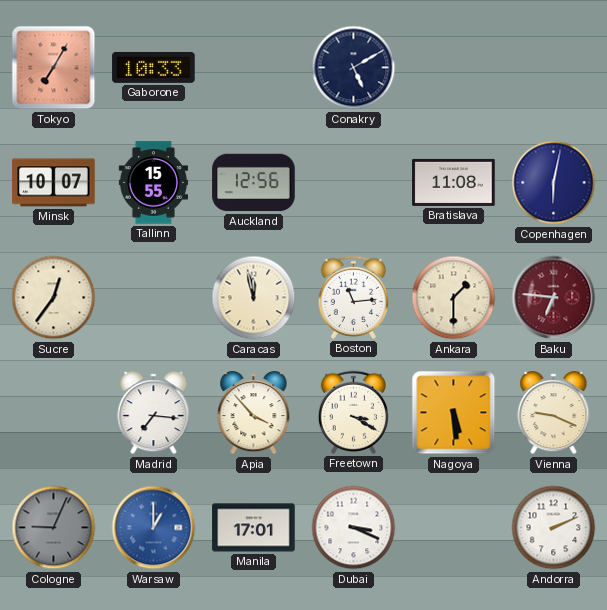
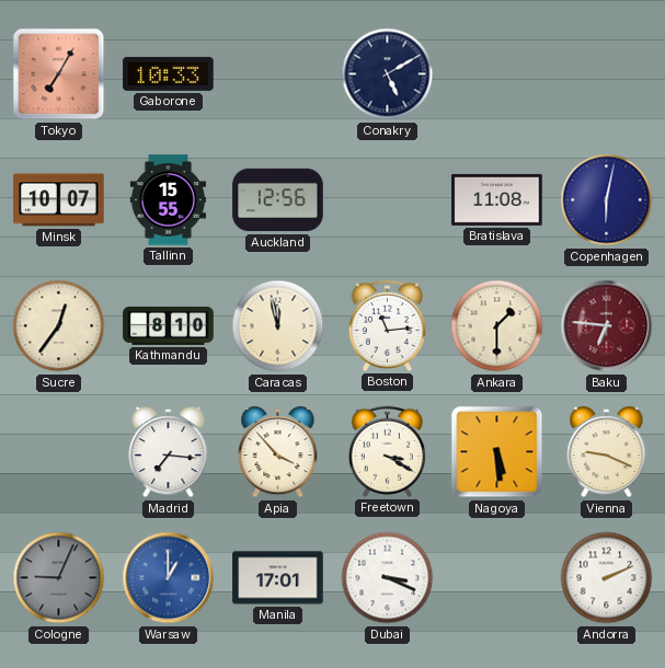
Kathmandu: none -> 8:10 (169, 325)
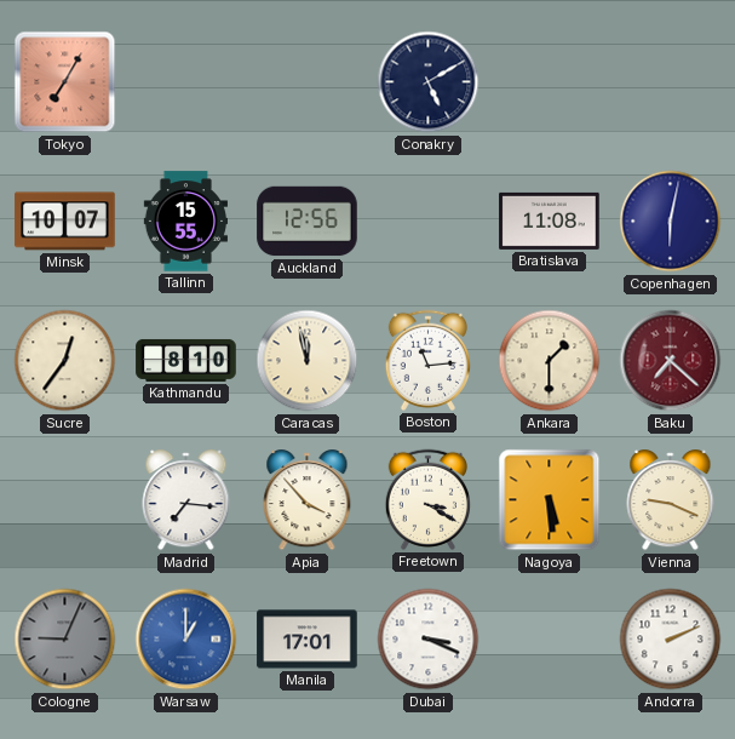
Gaborone: 10:33 -> none (169, 73)
Baku: 6:46 -> 7:22 (671, 361)
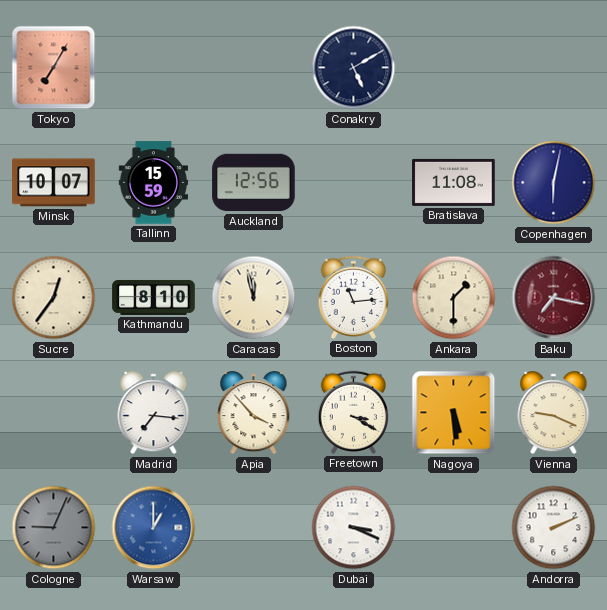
Tallinn: 15:55 -> 15:59 (153, 183)
Baku: 7:22 -> 7:17 (554, 298)
Manila: 17:01 -> none (308, 640)
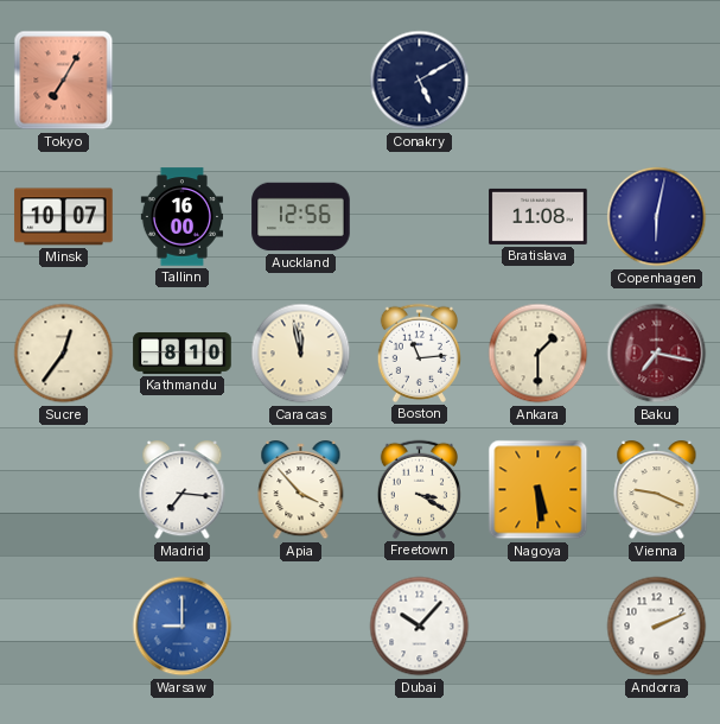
Tallinn: 15:59 -> 16:00 (181, 217)
Cologne: 9:04 -> none (54, 528)
Warsaw: 1:00 -> 9:00 (183, 627)
Dubai: 3:19 -> 10:07 (420, 627)
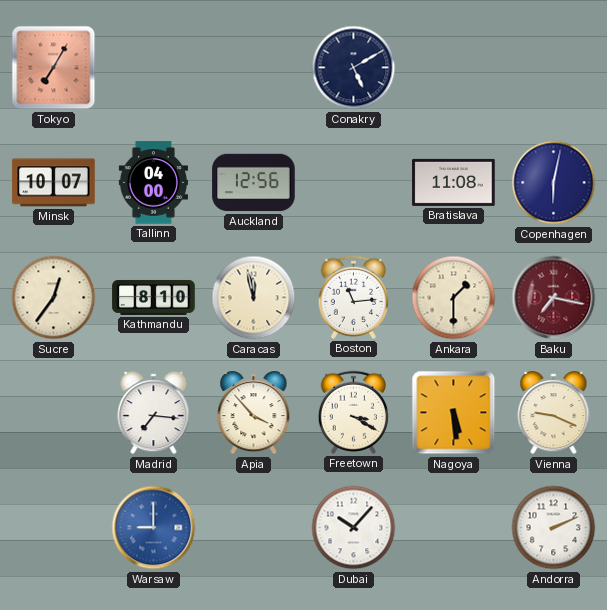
Tallinn: 16:00 -> 04:00 (153, 183)
